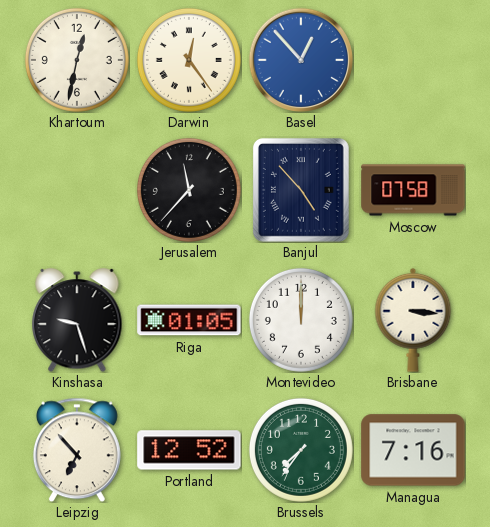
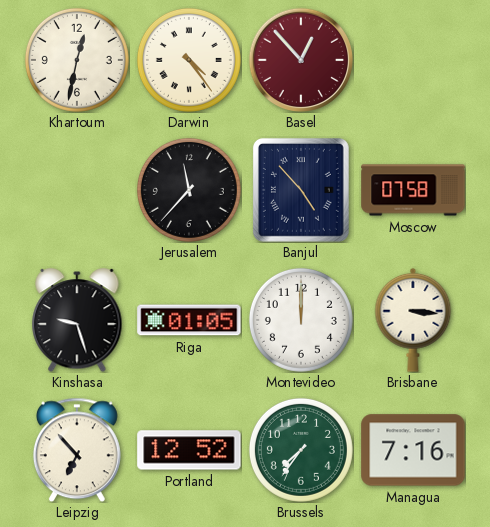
Darwin: 12:24 -> 4:24 (189, 60)
Basel dial: blue -> burgundy (300, 59)
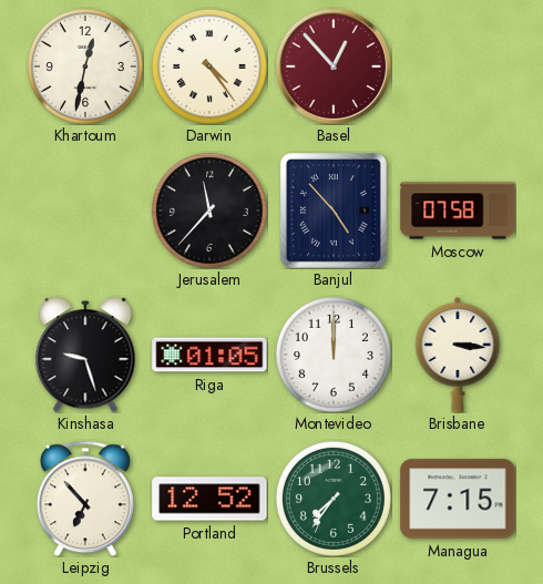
Managua: 7:16 -> 7:15 (458, 499)
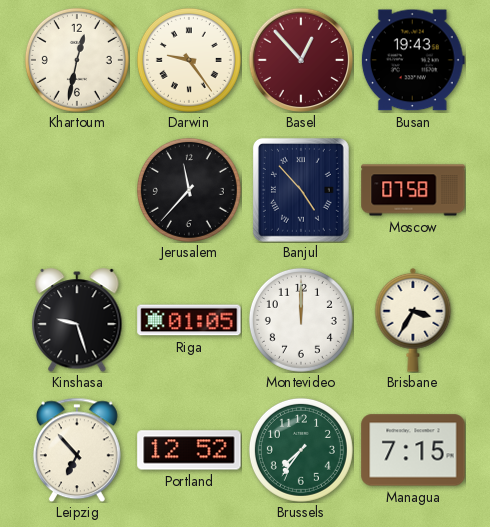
Darwin: 4:24 -> 9:24 (189, 60)
Busan: none -> 19:43 (413, 60)
Brisbane: 3:16 -> 3:35 (413, 320)
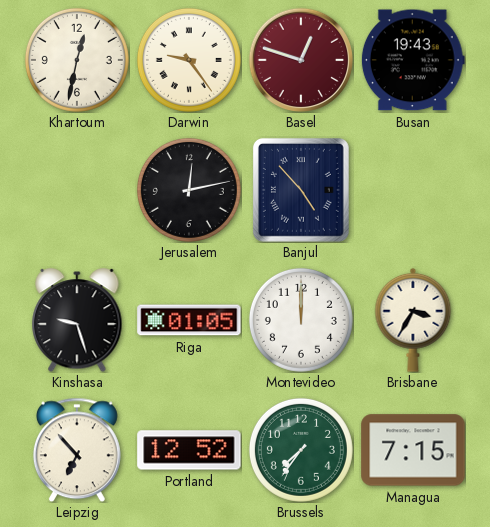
Basel: 12:53 -> 12:48 (300, 59)
Jerusalem: 11:37 -> 12:13 (189, 190)
Moscow: 07:58 -> none (413, 190)
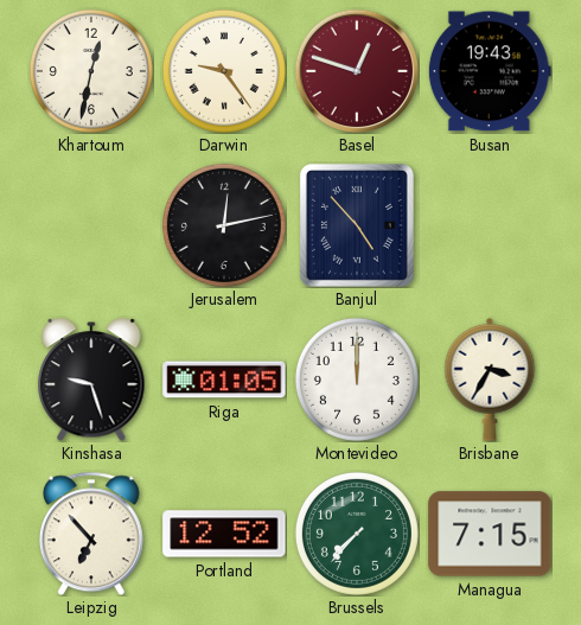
Brussels: 7:36 -> 7:37 (357, 534)
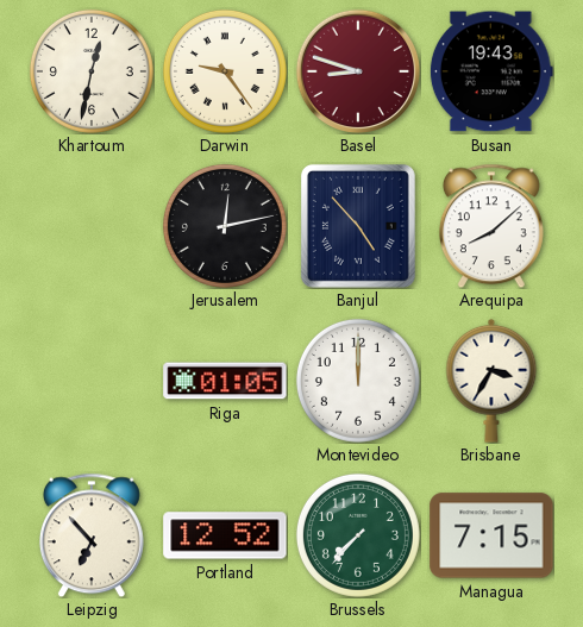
Basel: 12:48 -> 8:48 (357, 70)
Arequipa: none -> 8:08 (491, 226)
Kinshasa: 9:27 -> none (91, 380)
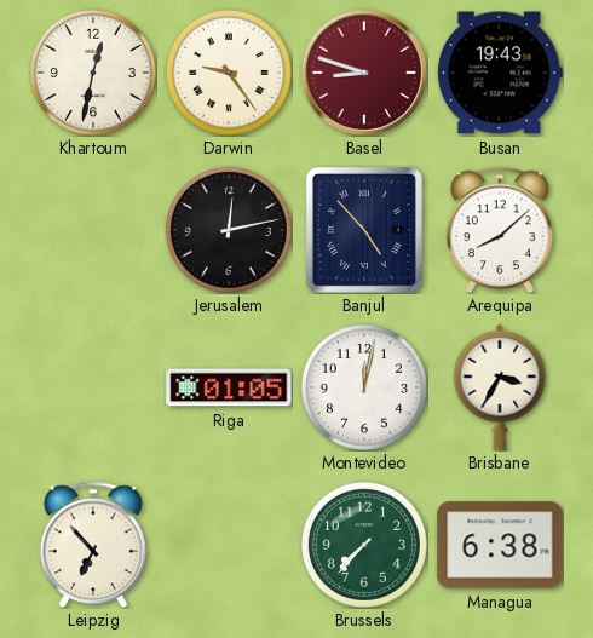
Montevideo: 12:00 -> 12:02 (364, 387)
Portland: 12:52 -> none (225, 535)
Managua: 7:15 -> 6:38 (500, 545)
